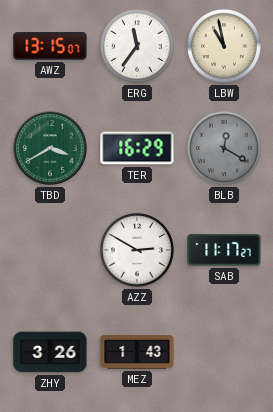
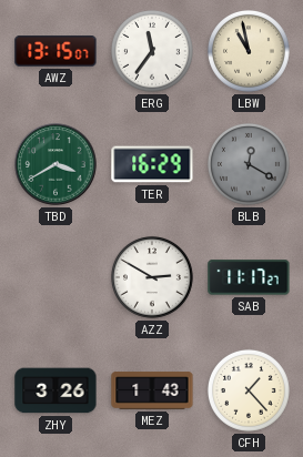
CFH: none -> 1:23 (249, 390)
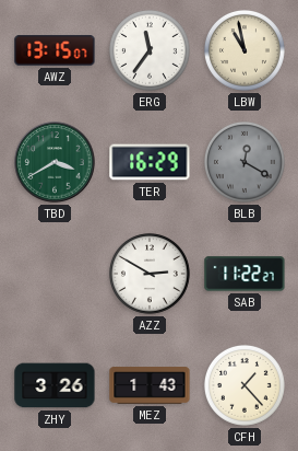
SAB: 11:17 -> 11:22 (245, 274)
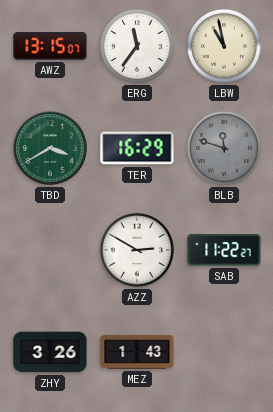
BLB: 12:20 -> 11:48 (224, 148)
CFH: 1:23 -> none (245, 385)
